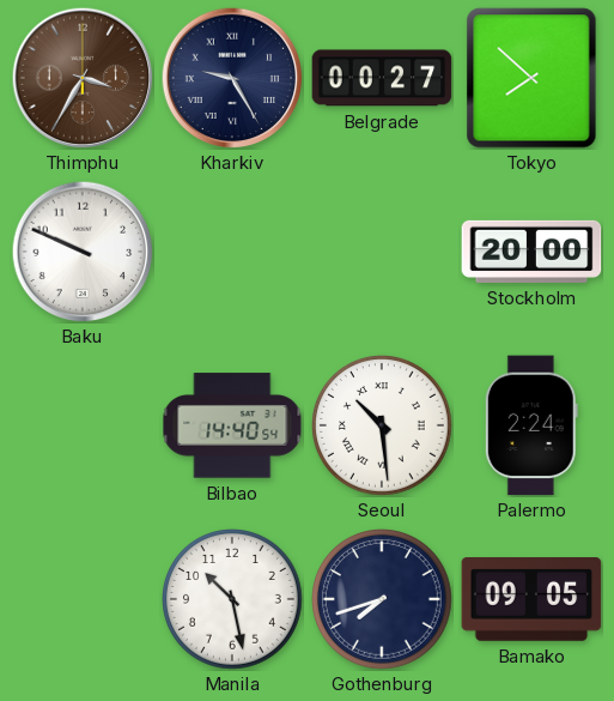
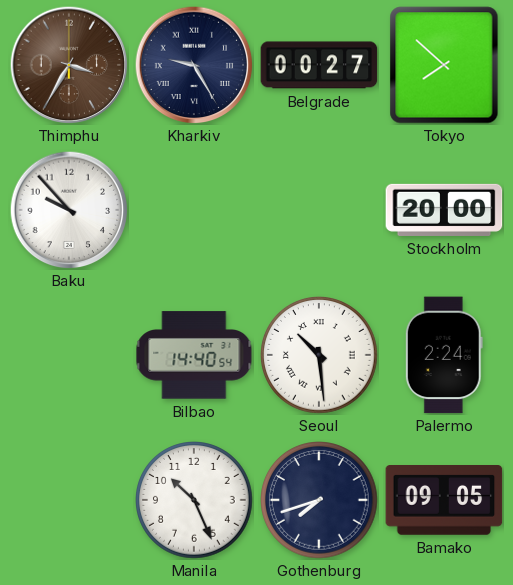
Baku: 9:49 -> 9:53 (69, 210)
Manila: 10:28 -> 10:26 (195, 501)
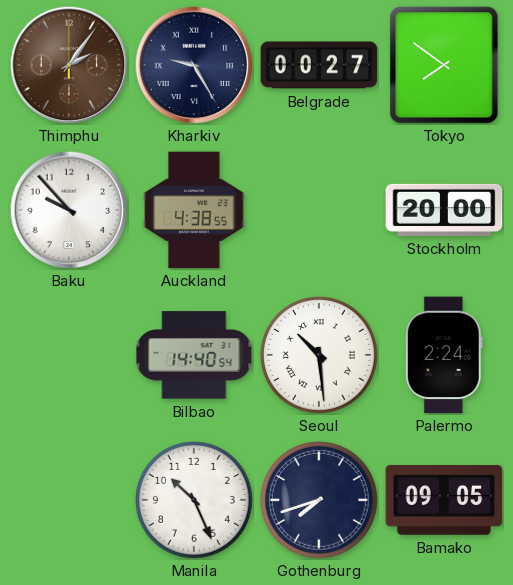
Thimphu: 3:35 -> 2:06 (69, 65)
Tokyo: 7:52 -> 7:51 (444, 65)
Auckland: none -> 4:38 (194, 210)
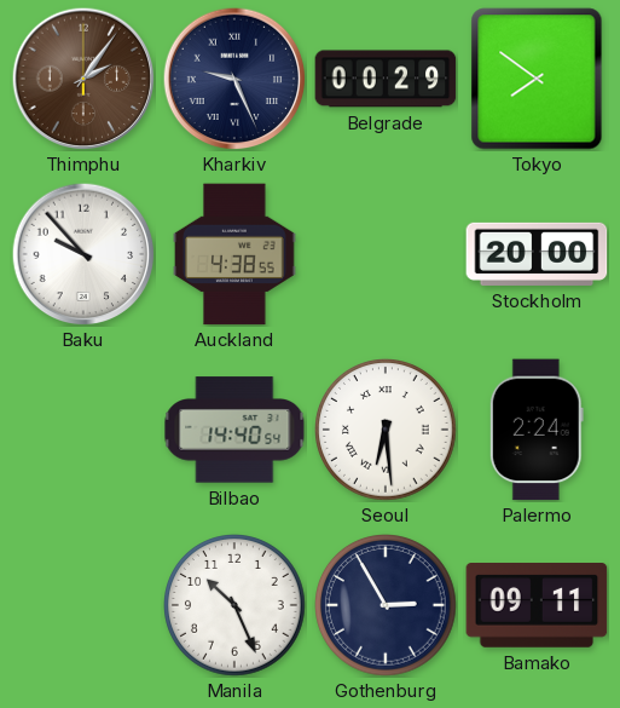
Kharkiv: 9:25 -> 9:26 (234, 79)
Belgrade: 00:27 -> 00:29 (386, 79)
Seoul: 10:29 -> 6:29 (387, 431)
Gothenburg: 7:42 -> 2:55 (387, 606)
Bamako: 09:05 -> 09:11 (537, 606)
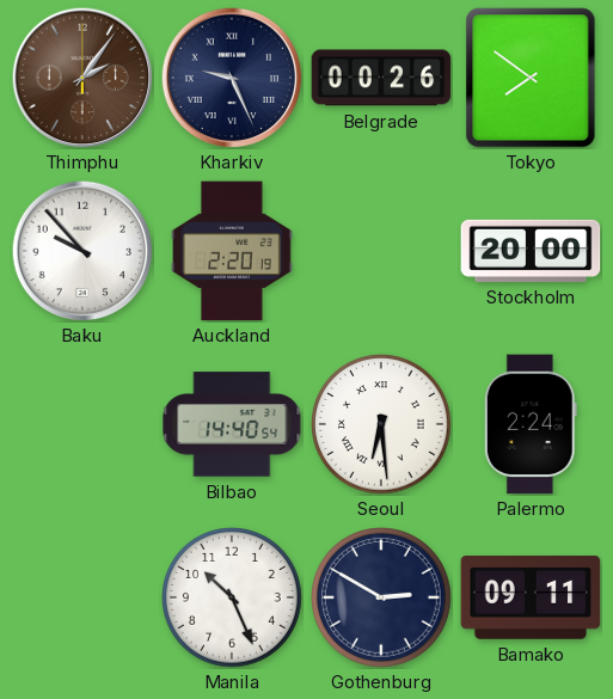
Belgrade: 00:29 -> 00:26 (381, 78)
Auckland: 4:38 -> 2:20 (232, 251)
Gothenburg: 2:55 -> 2:50 (382, 599)
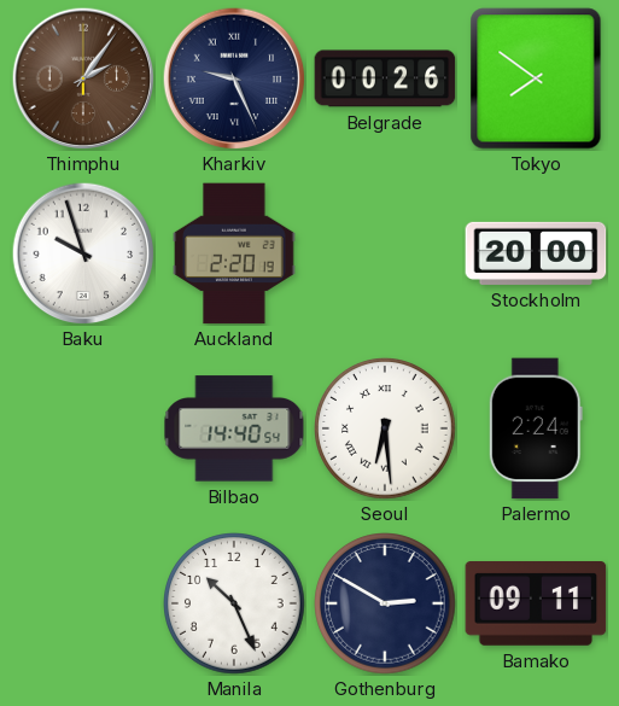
Baku: 9:53 -> 9:57 (83, 253)
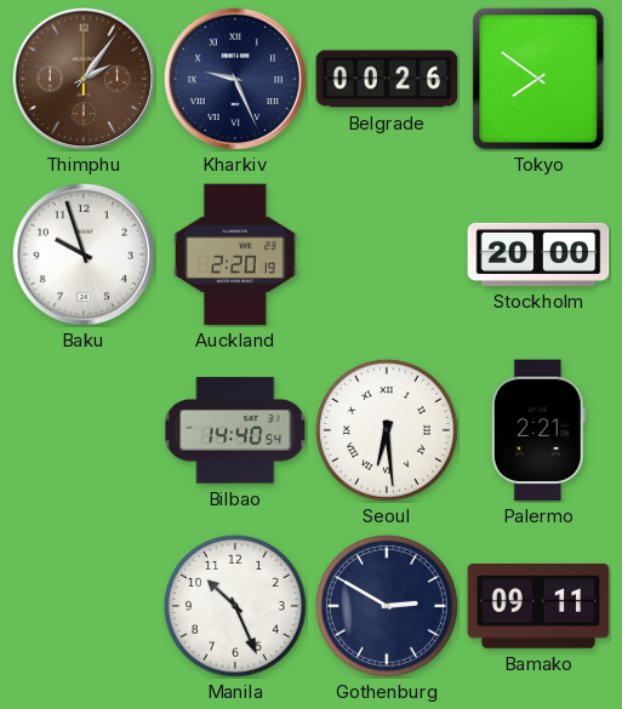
Palermo: 2:24 -> 2:21 (538, 430)
